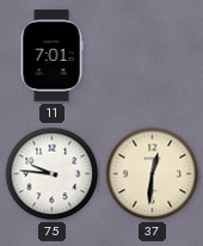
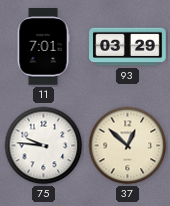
93: none -> 03:29 (128, 47)
37: 12:31 -> 12:52 (128, 146)
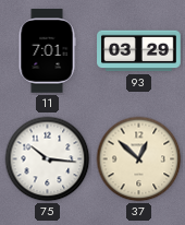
75: 9:46 -> 10:16 (48, 159)
